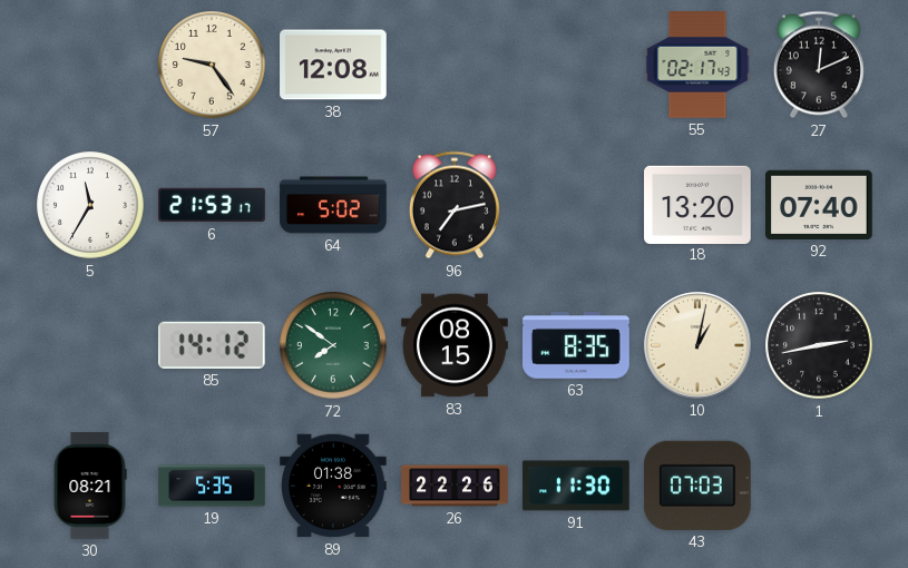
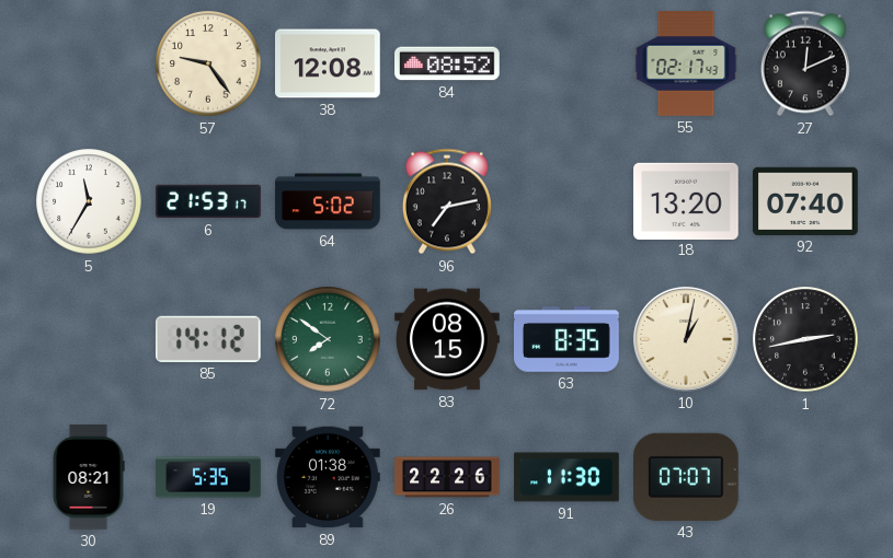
84: none -> 08:52 (447, 63)
43: 07:03 -> 07:07 (687, 477)
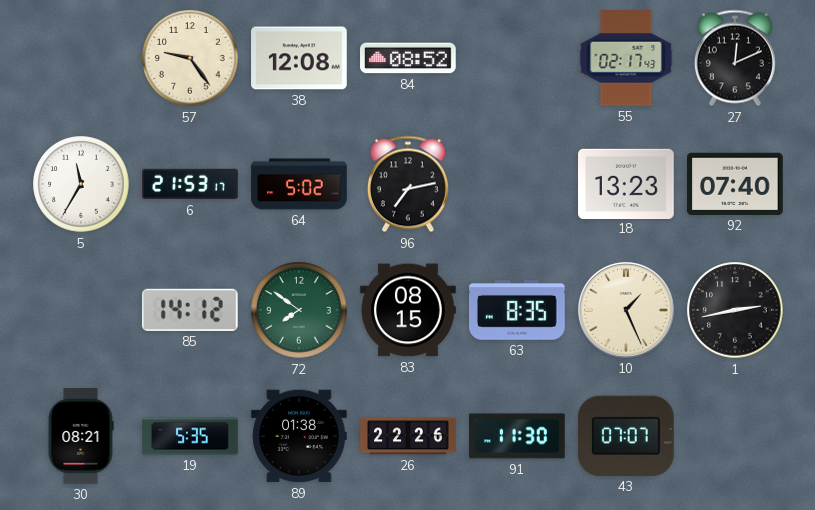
18: 13:20 -> 13:23 (626, 183)
10: 1:02 -> 1:26 (626, 310)
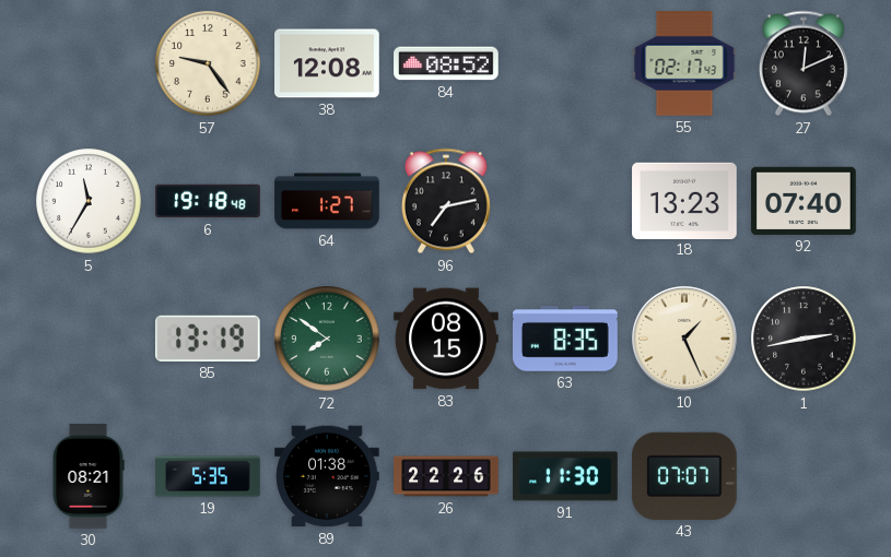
6: 21:53 -> 19:18 (208, 201)
64: 5:02 -> 1:27 (327, 201)
85: 14:12 -> 13:19 (208, 339)
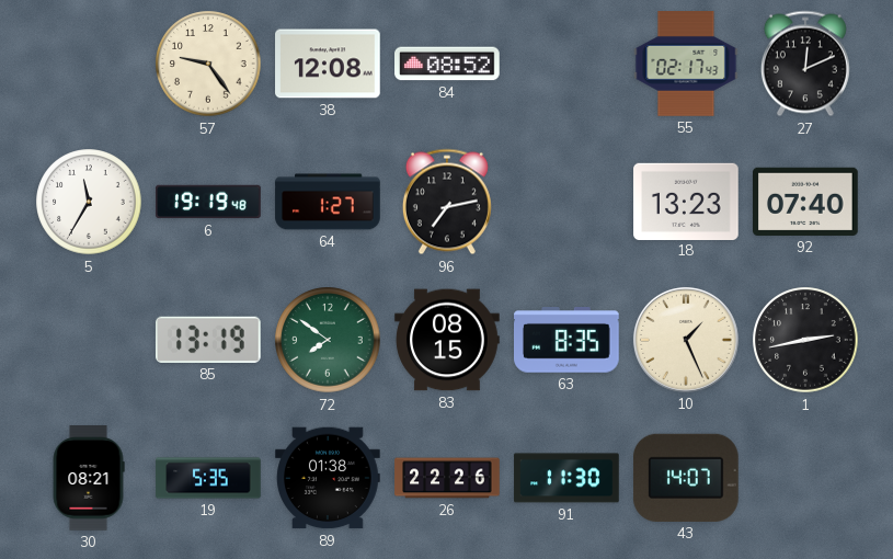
6: 19:18 -> 19:19 (208, 202)
43: 07:07 -> 14:07 (687, 478)
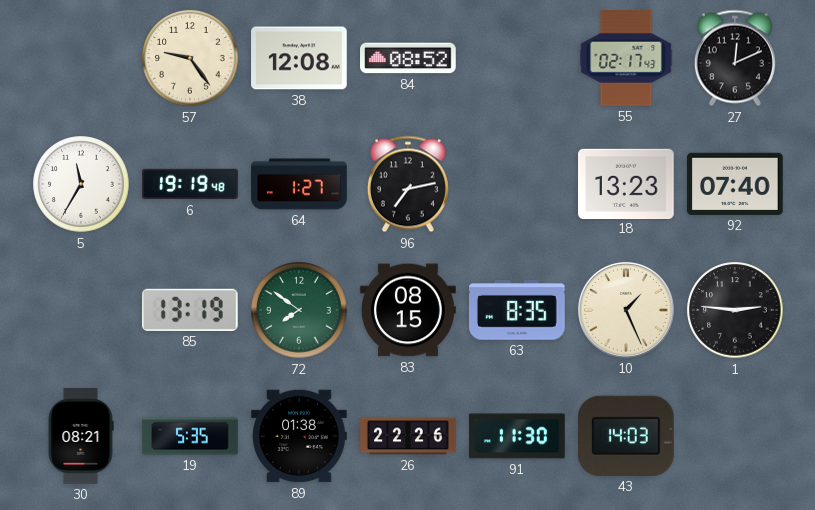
1: 2:43 -> 2:46 (735, 310)
43: 14:07 -> 14:03 (627, 436)
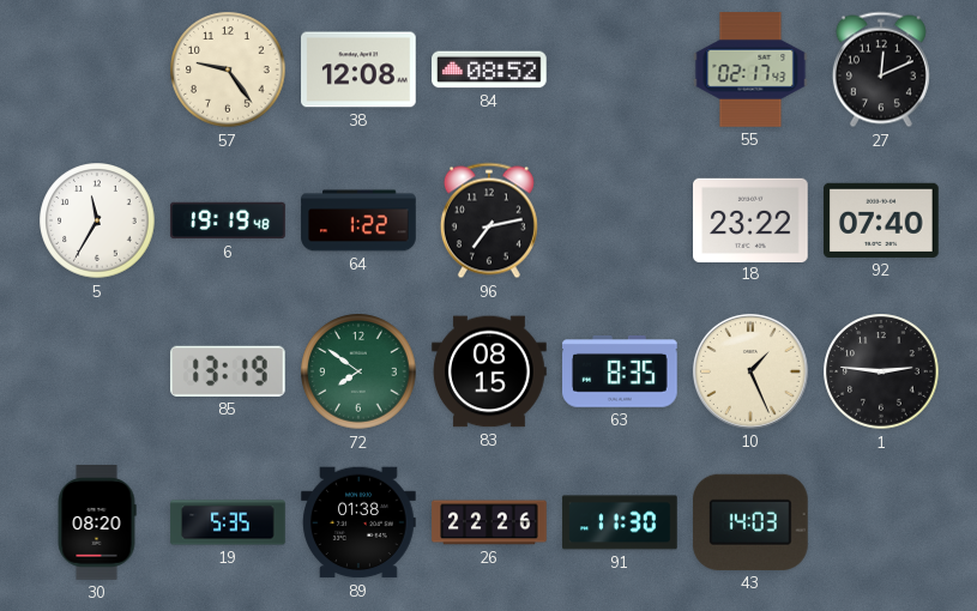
64: 1:27 -> 1:22 (358, 220)
18: 13:23 -> 23:22 (750, 219)
30: 08:21 -> 08:20 (97, 522)
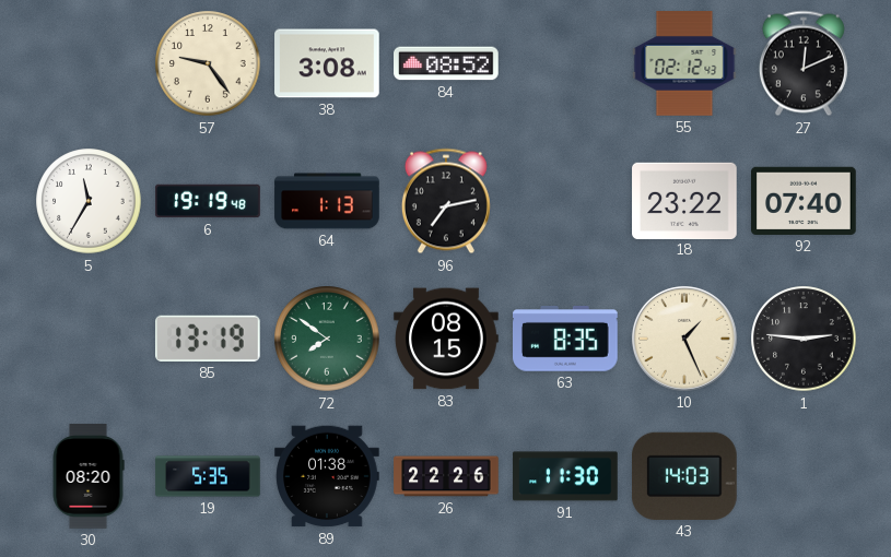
38: 12:08 -> 3:08 (327, 63)
55: 02:17 -> 02:12 (684, 63)
64: 1:22 -> 1:13 (327, 201)
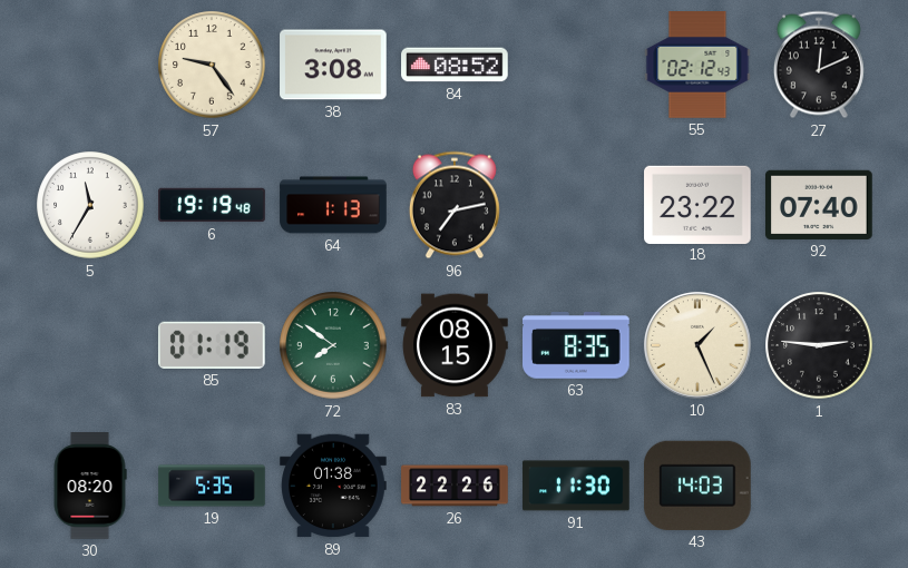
85: 13:19 -> 01:19 (212, 345)
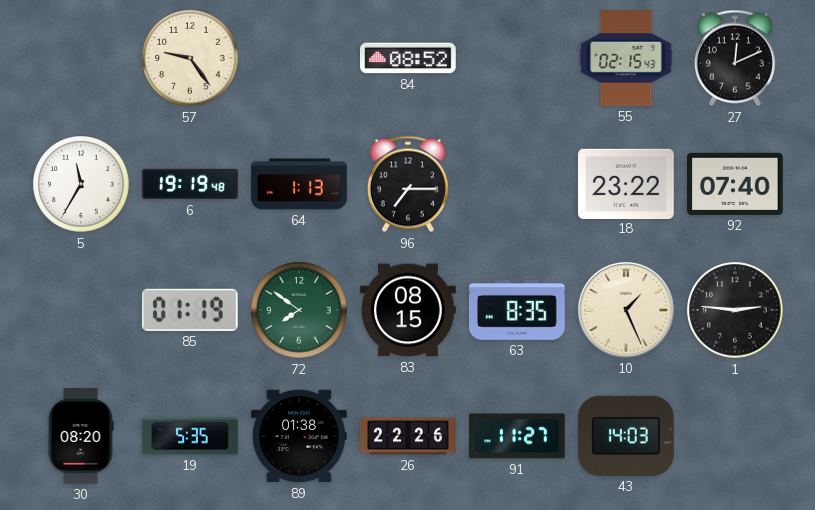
38: 3:08 -> none (333, 65)
55: 02:12 -> 02:15 (626, 58)
96: 7:13 -> 7:15 (408, 184)
91: 11:30 -> 11:27 (517, 436)
